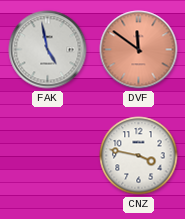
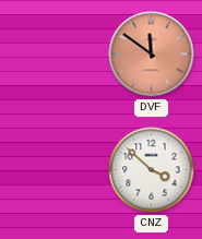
FAK: 4:58 -> none (48, 50)
CNZ: 3:47 -> 3:52 (152, 170)
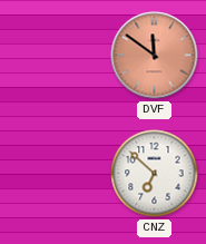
CNZ: 3:52 -> 6:52 (155, 174)
